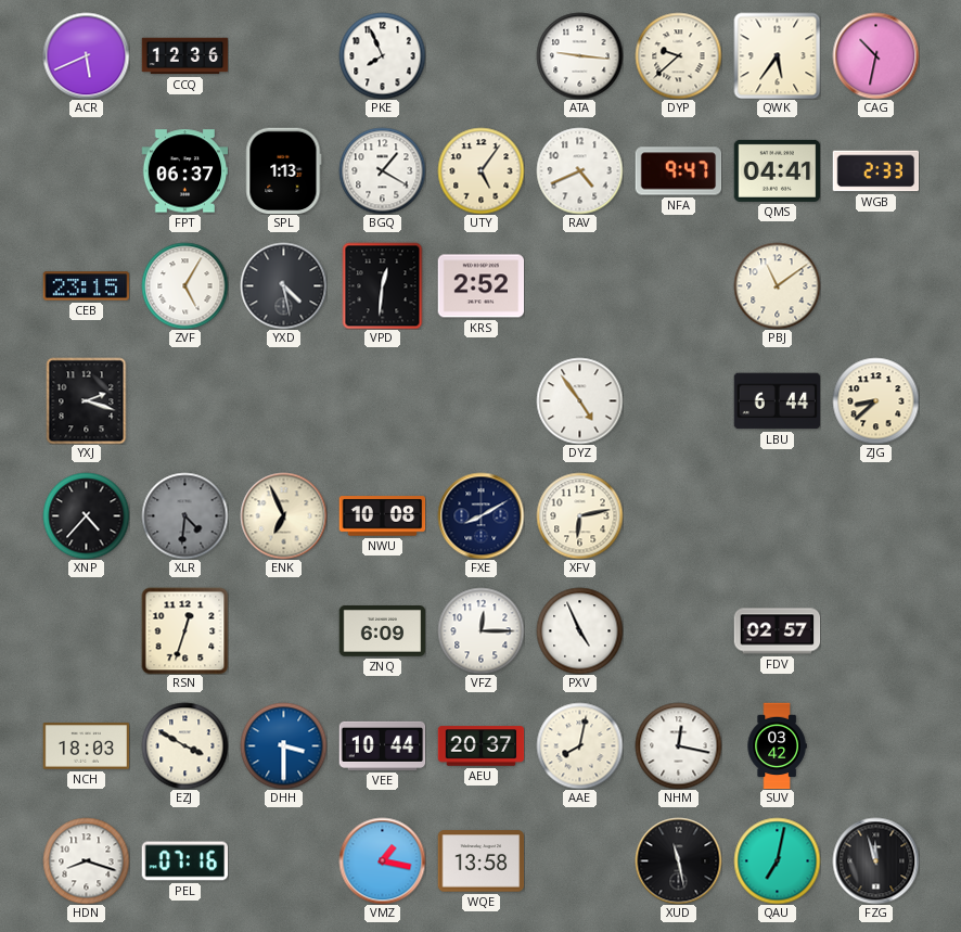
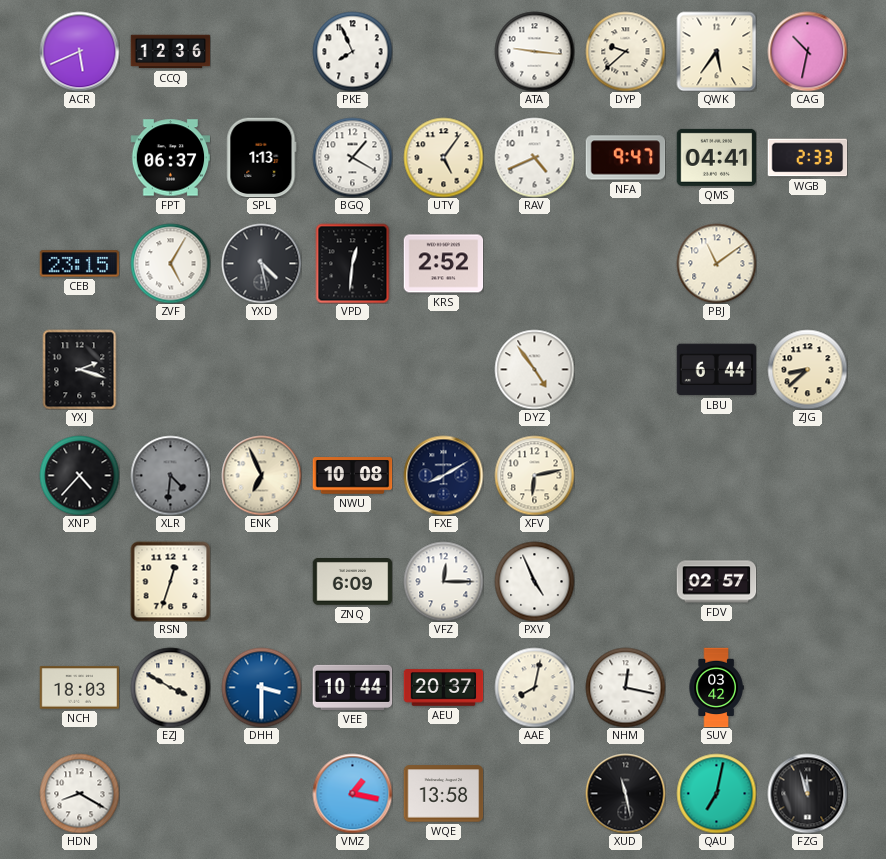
HDN: 8:18 -> 8:20 (79, 793)
PEL: 07:16 -> none (184, 861)
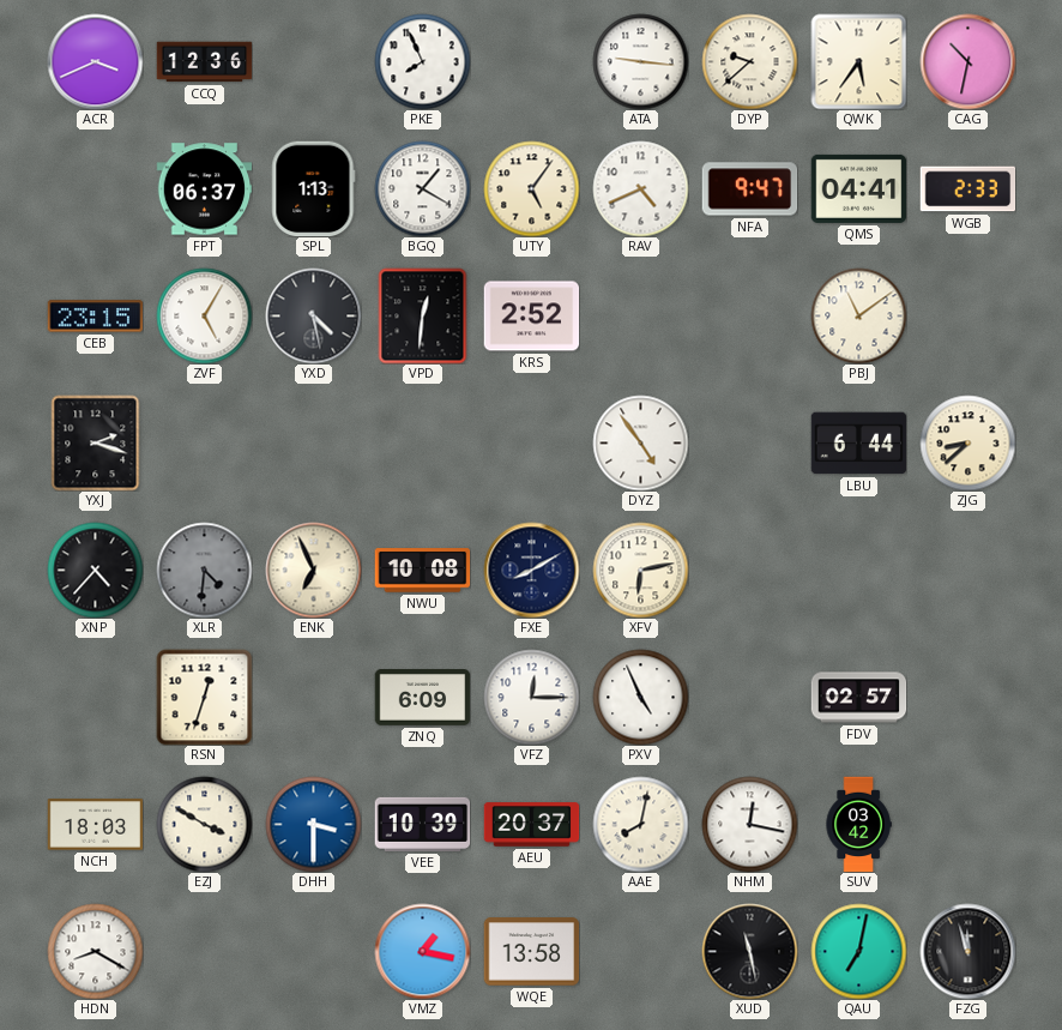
ACR: 5:41 -> 3:41 (95, 61)
VEE: 10:44 -> 10:39 (422, 824)
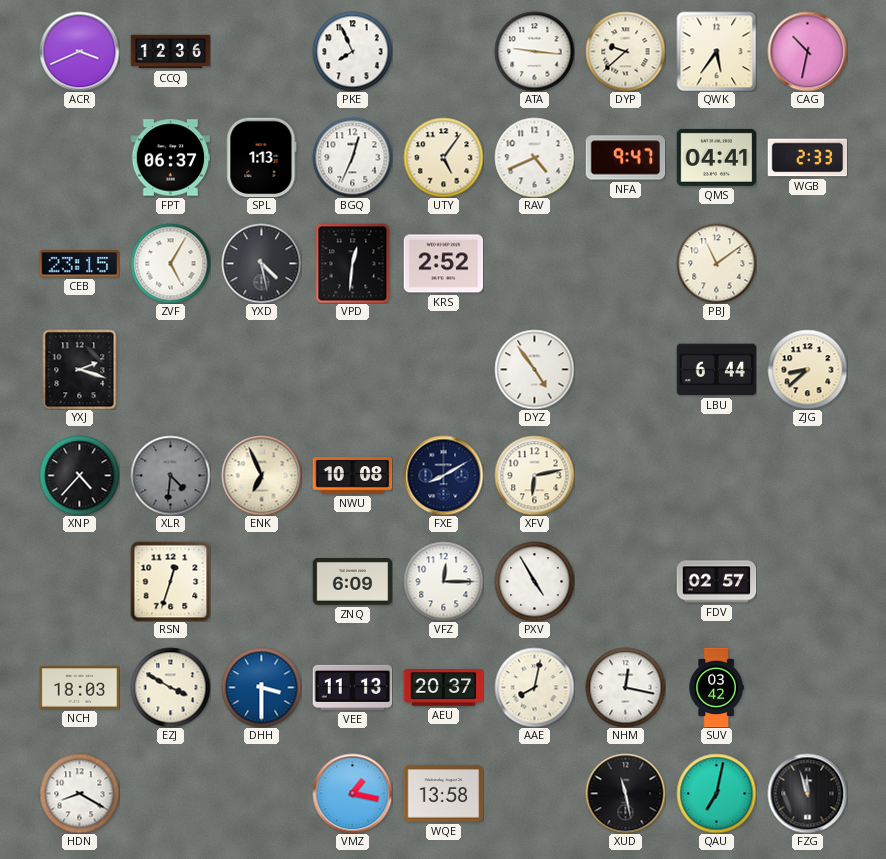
BGQ: 1:20 -> 12:34 (352, 157)
PXV: 4:56 -> 4:55 (534, 581)
VEE: 10:39 -> 11:13 (352, 687)
